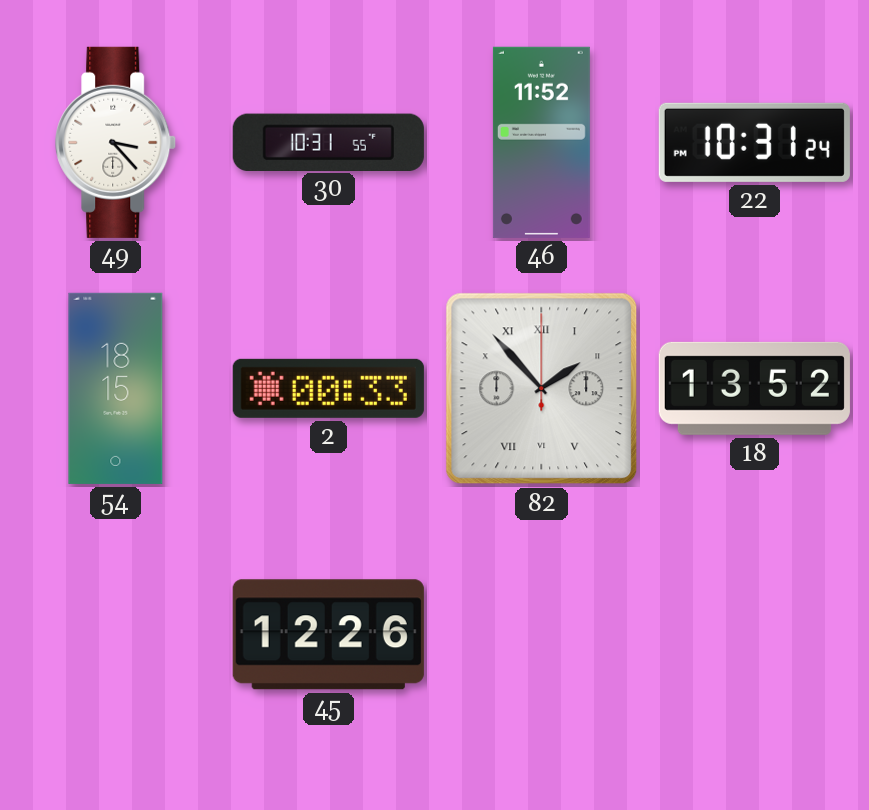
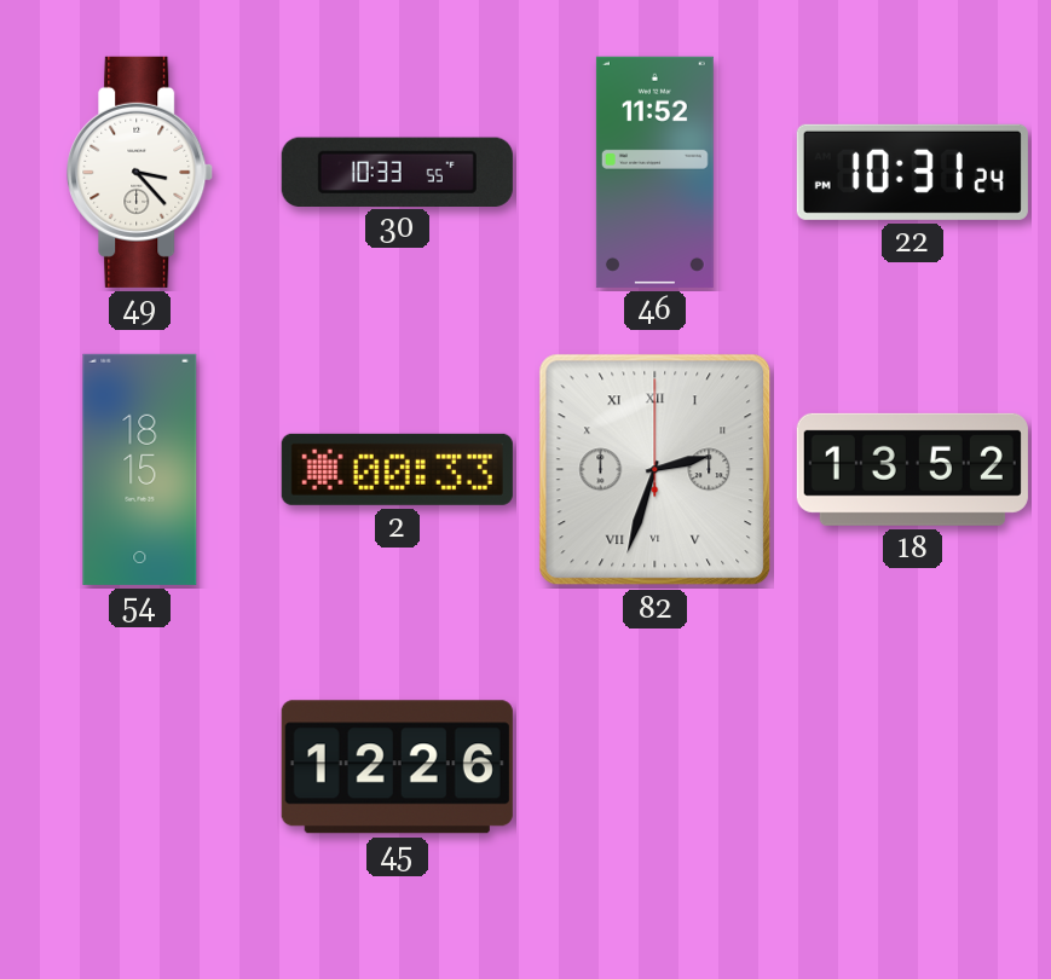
30: 10:31 -> 10:33 (397, 172)
82: 1:53 -> 2:33 (656, 470)
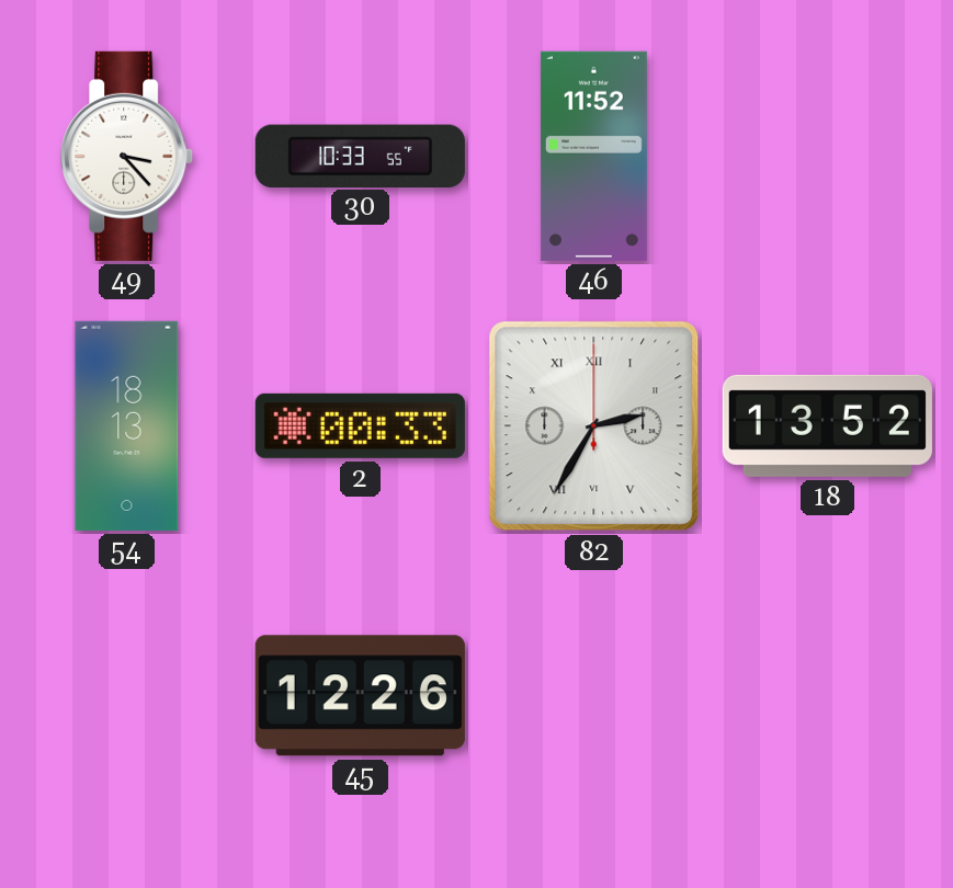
22: 10:31 -> none (912, 172)
54: 18:15 -> 18:13 (127, 425)
82: 2:33 -> 2:35 (594, 426)
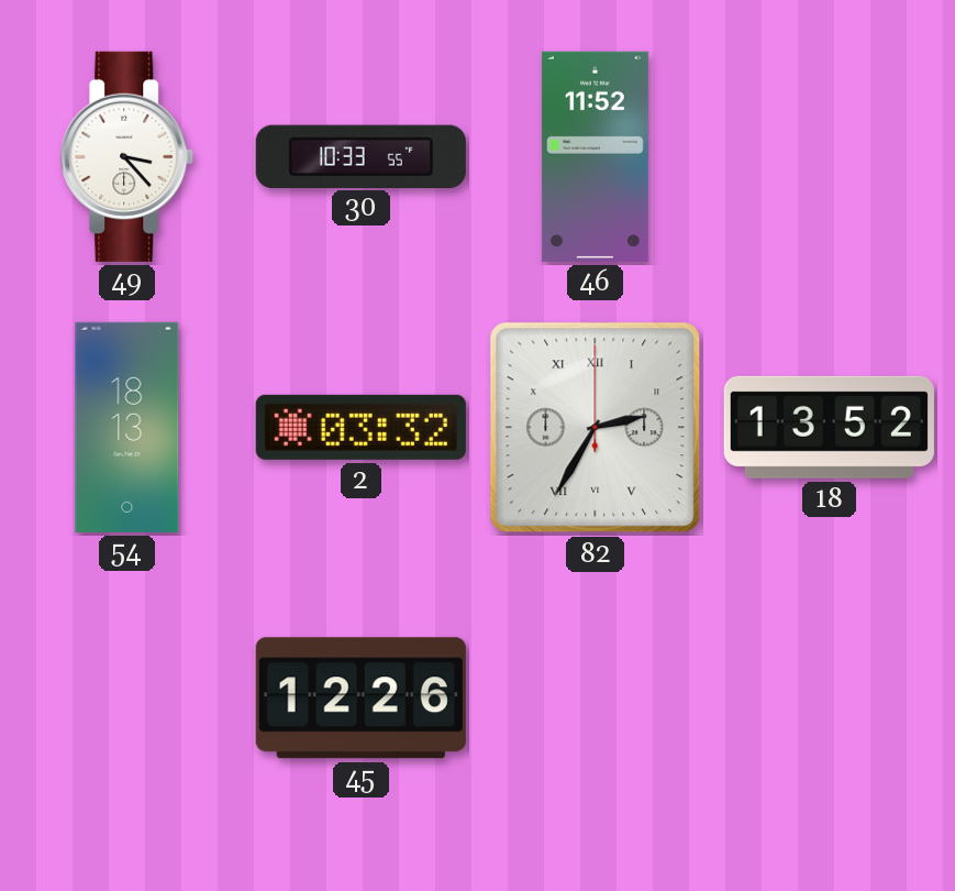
2: 00:33 -> 03:32 (360, 427)
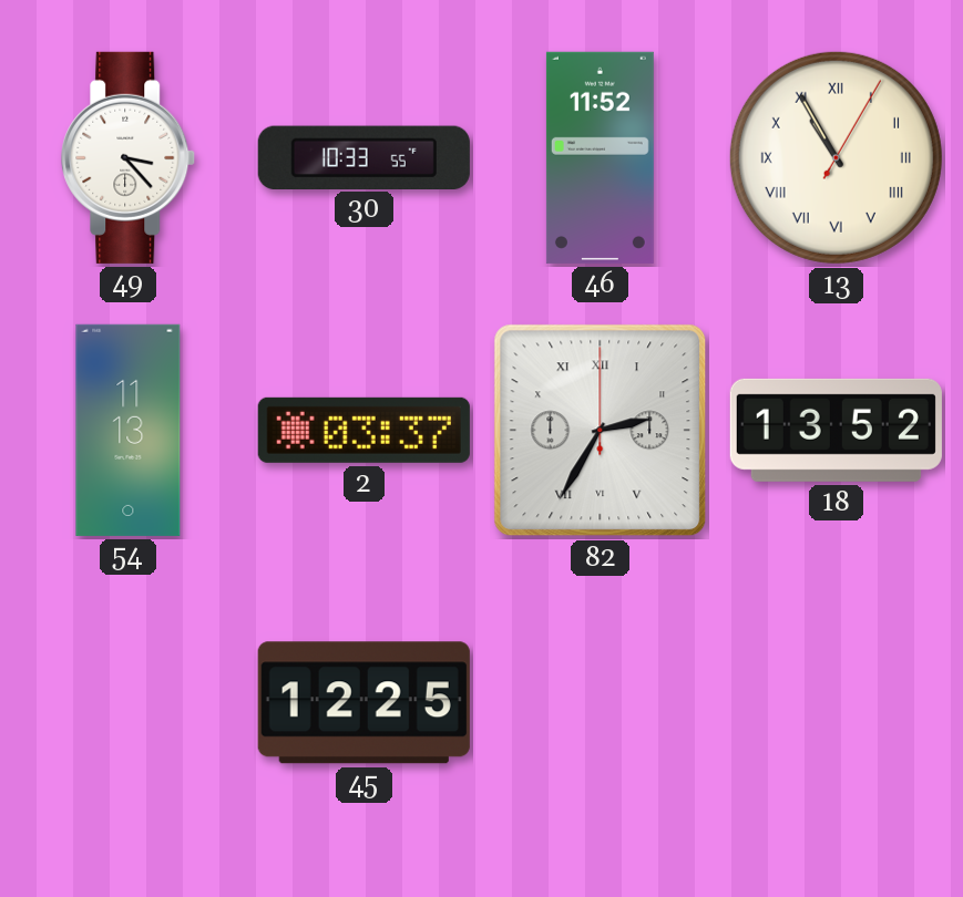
13: none -> 10:55 (836, 157)
54: 18:13 -> 11:13 (129, 430)
2: 03:32 -> 03:37 (363, 430)
45: 12:26 -> 12:25 (363, 703)
